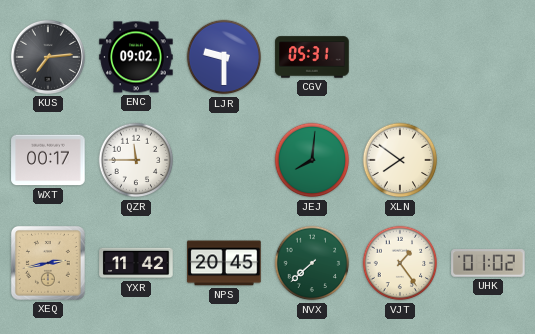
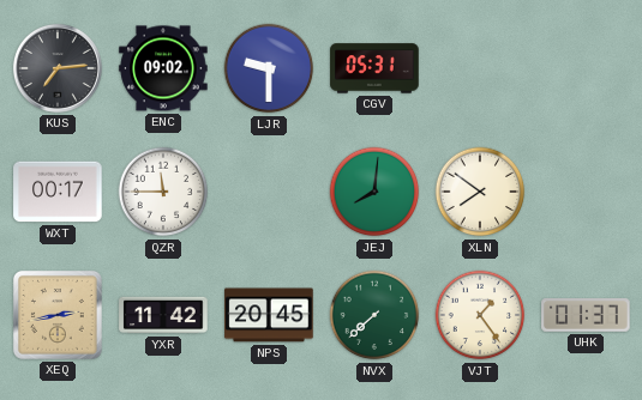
UHK: 01:02 -> 01:37 (586, 315)
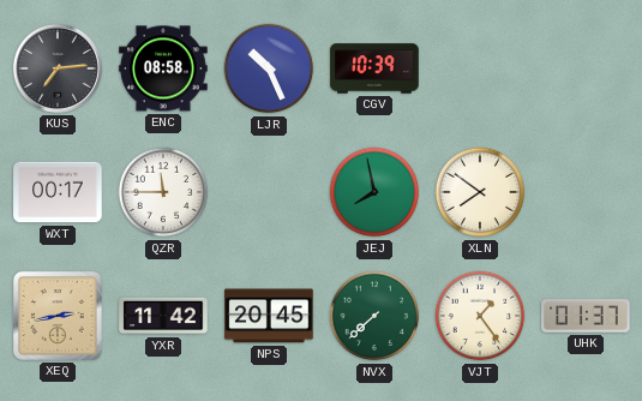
ENC: 09:02 -> 08:58 (163, 68)
LJR: 9:30 -> 10:26 (269, 68)
CGV: 05:31 -> 10:39 (374, 68)
JEJ: 8:01 -> 7:58 (374, 192)
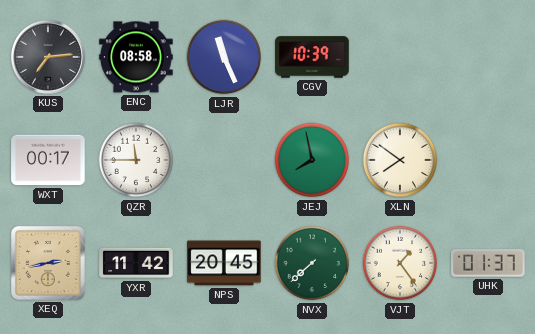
LJR: 10:26 -> 11:26 (224, 57)
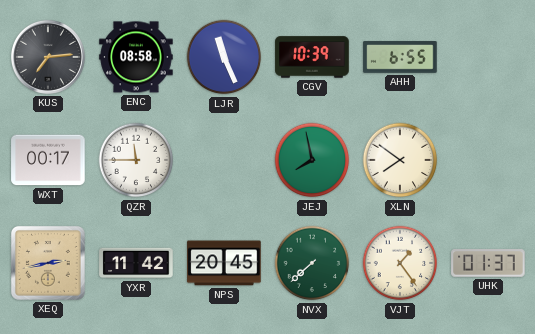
AHH: none -> 6:55 (400, 57)
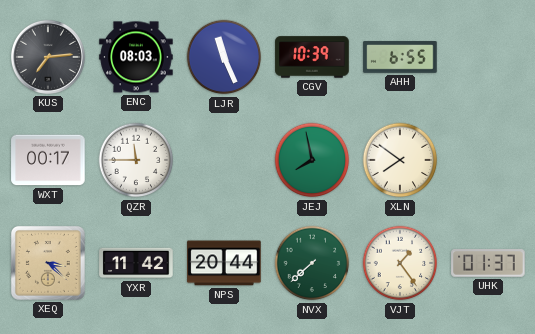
ENC: 08:58 -> 08:03 (136, 57)
XEQ: 2:43 -> 3:22 (48, 263)
NPS: 20:45 -> 20:44 (224, 263)
